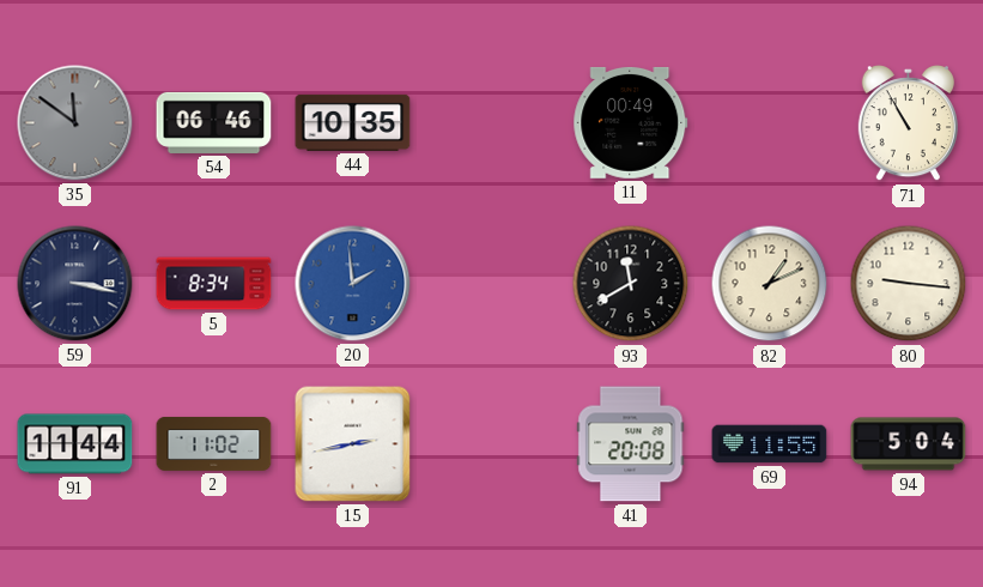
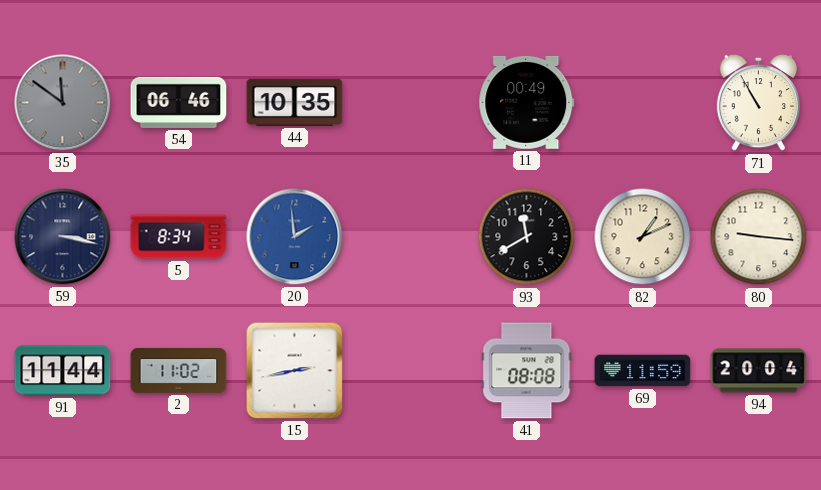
41: 20:08 -> 08:08 (527, 371)
69: 11:55 -> 11:59 (643, 371)
94: 5:04 -> 20:04 (759, 371)
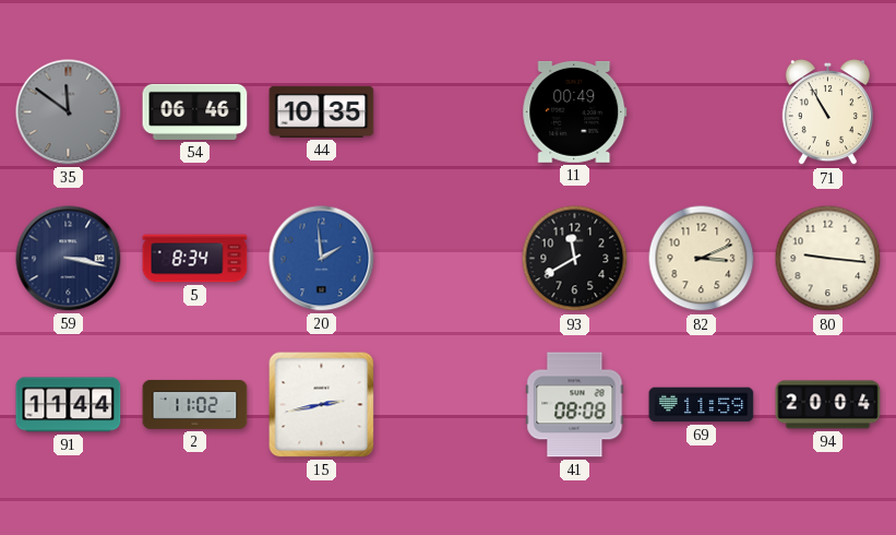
82: 1:11 -> 3:11 (702, 259)
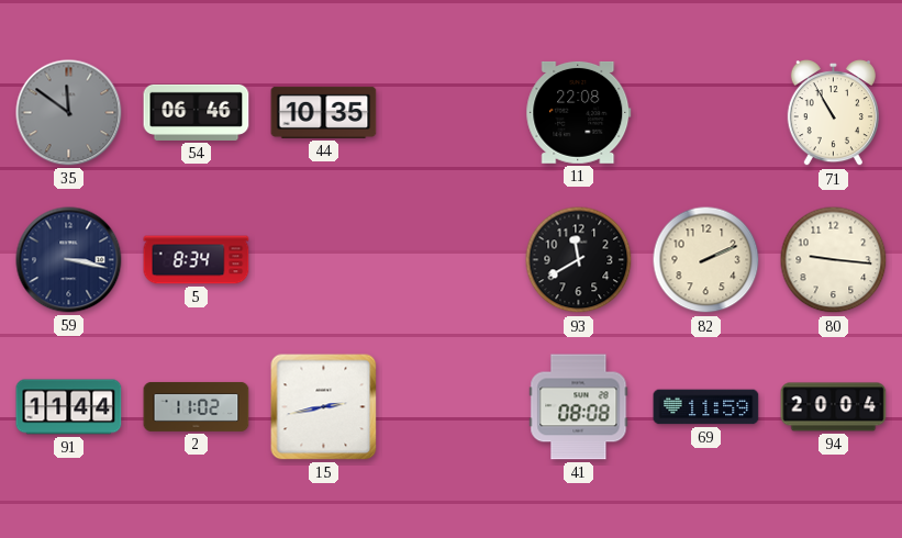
11: 00:49 -> 22:08 (579, 112)
20: 1:59 -> none (322, 259)
82: 3:11 -> 2:11 (706, 260)
